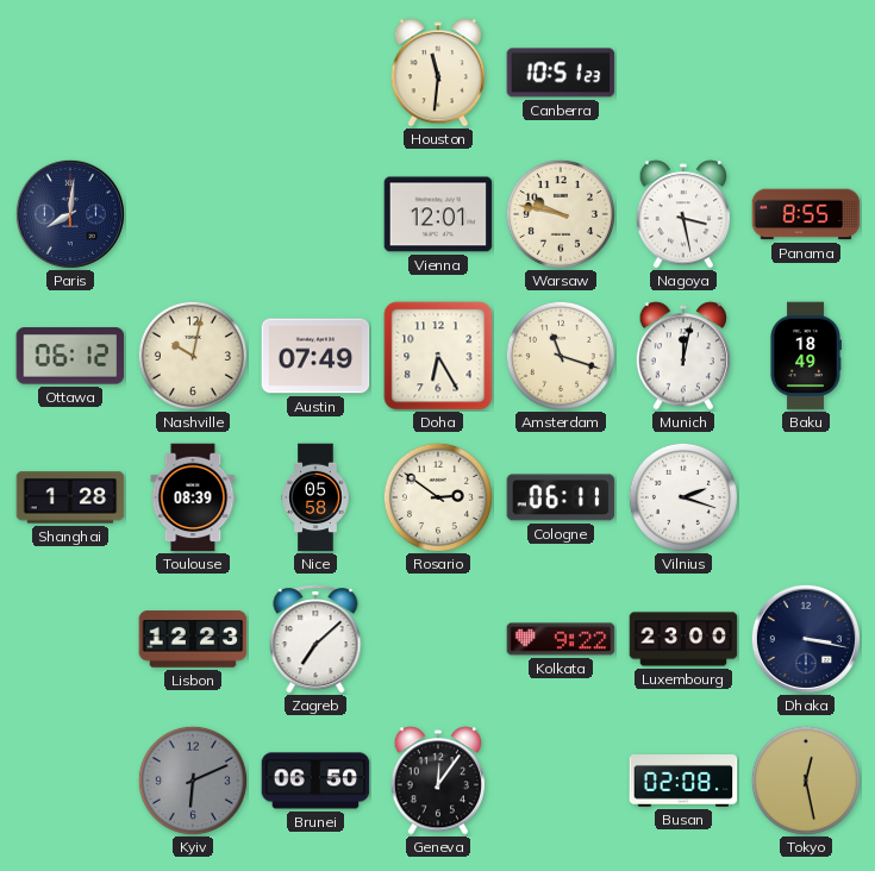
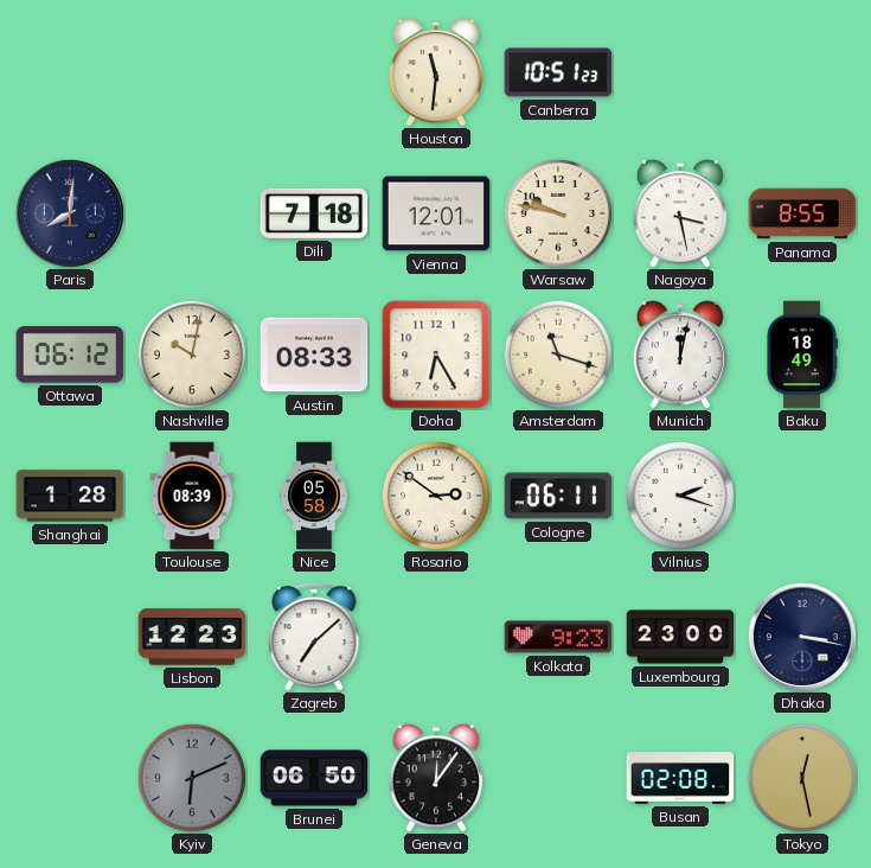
Dili: none -> 7:18 (314, 213)
Austin: 07:49 -> 08:33 (314, 355)
Kolkata: 9:22 -> 9:23 (558, 637)
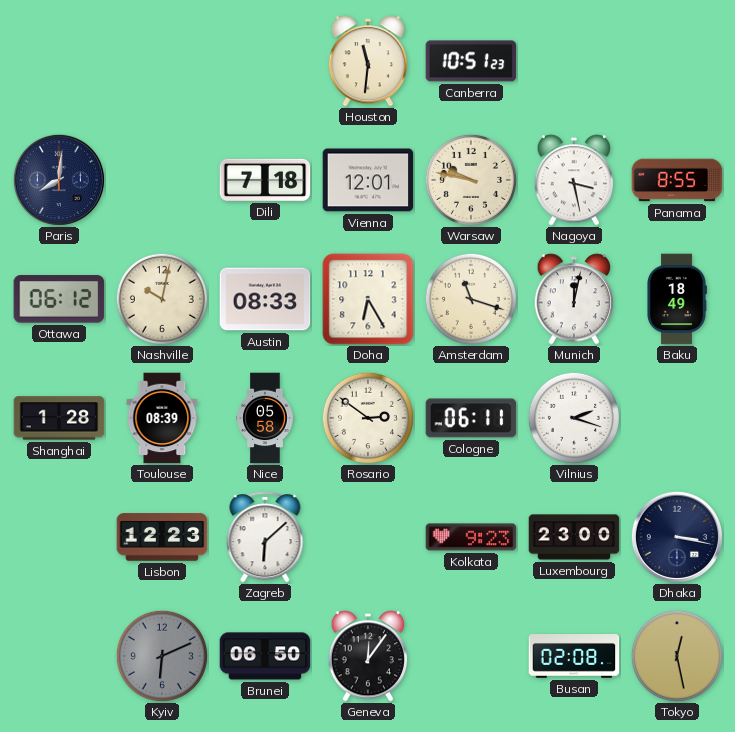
Zagreb: 7:08 -> 6:08 (265, 537)
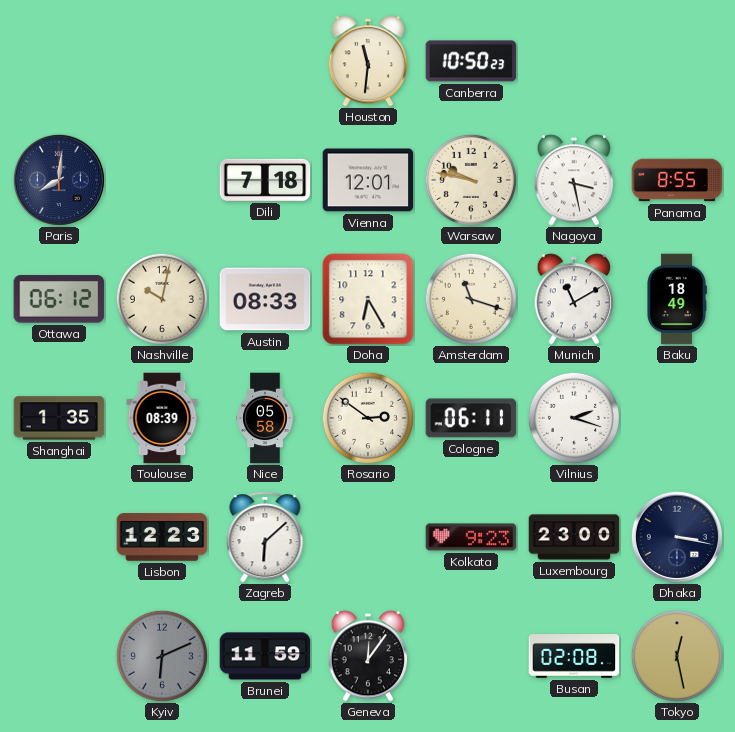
Canberra: 10:51 -> 10:50 (471, 61)
Munich: 12:02 -> 11:10 (574, 299)
Shanghai: 1:28 -> 1:35 (59, 418)
Brunei: 06:50 -> 11:59 (265, 656)
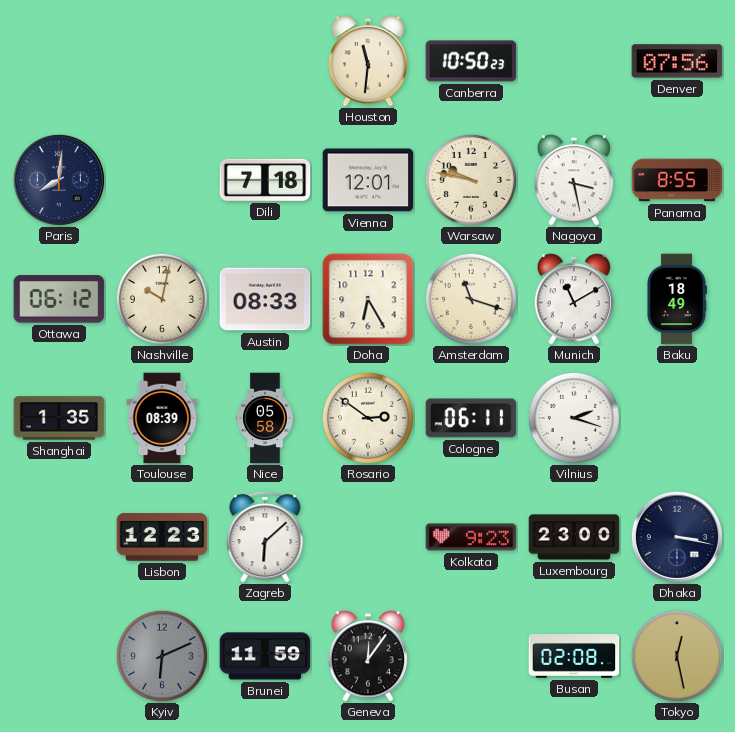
Denver: none -> 07:56 (677, 61)
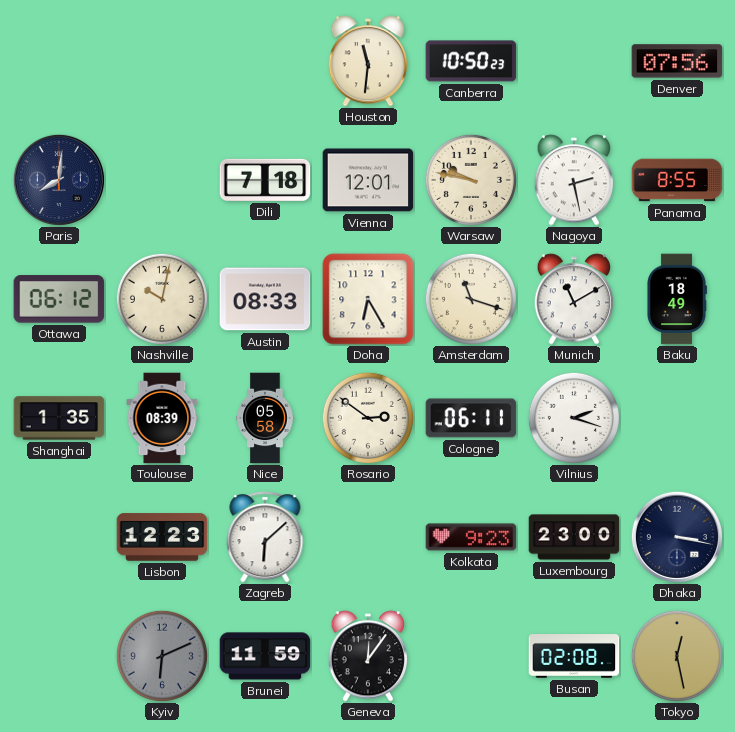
Nagoya: 3:28 -> 2:28 (574, 180)
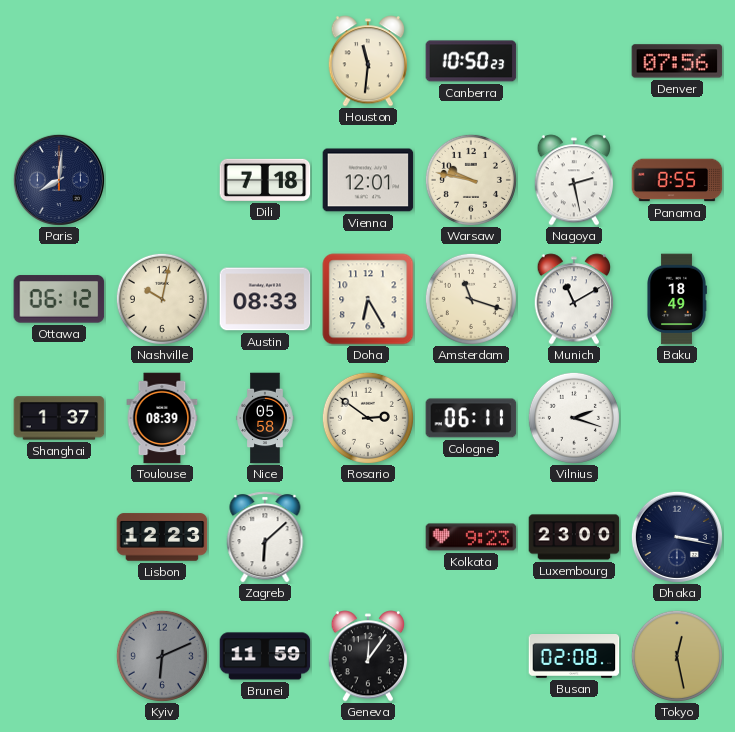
Shanghai: 1:35 -> 1:37 (59, 418)
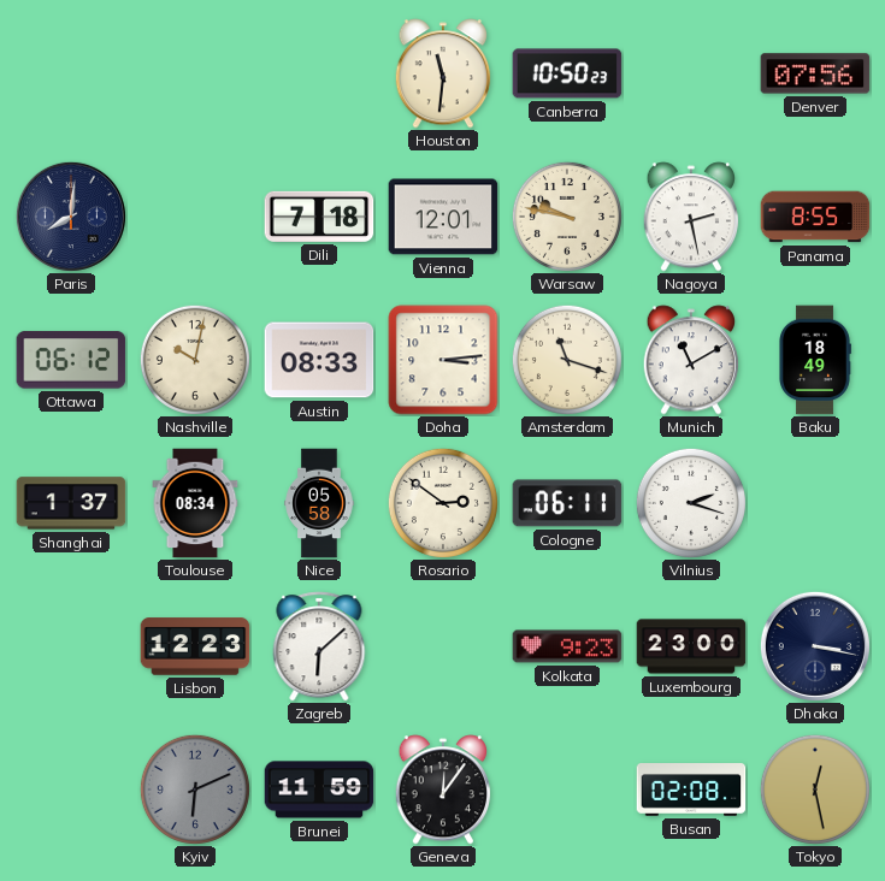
Doha: 6:25 -> 3:14 (443, 360)
Toulouse: 08:39 -> 08:34 (195, 503)
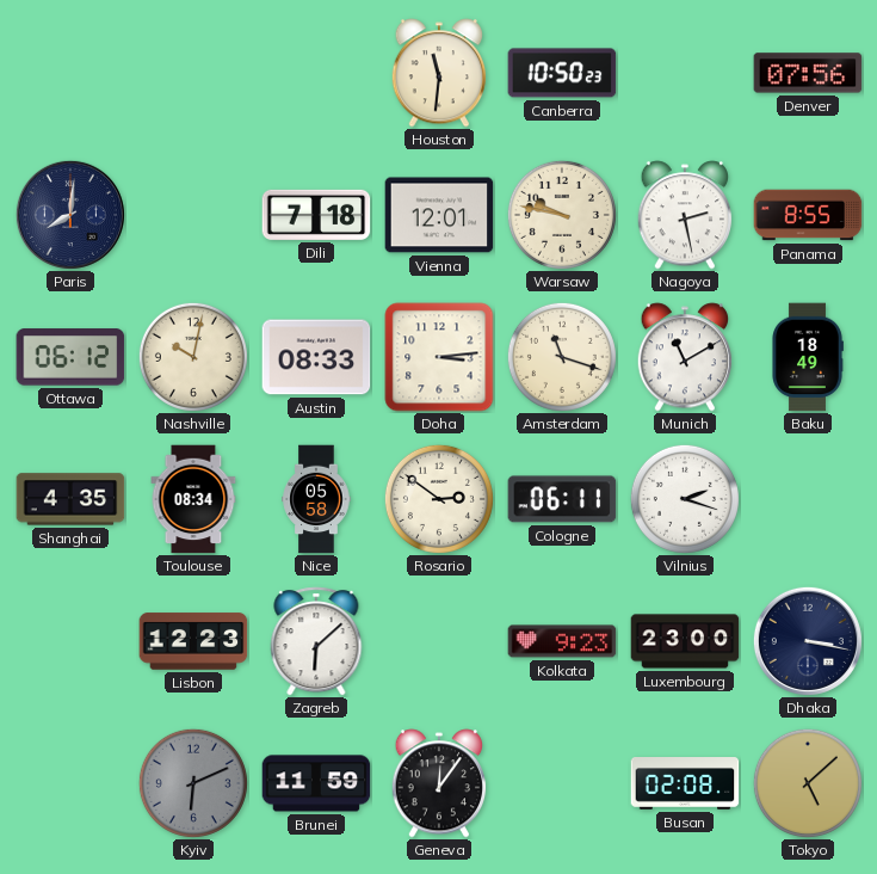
Shanghai: 1:37 -> 4:35 (70, 499)
Tokyo: 12:28 -> 5:08 (808, 783)
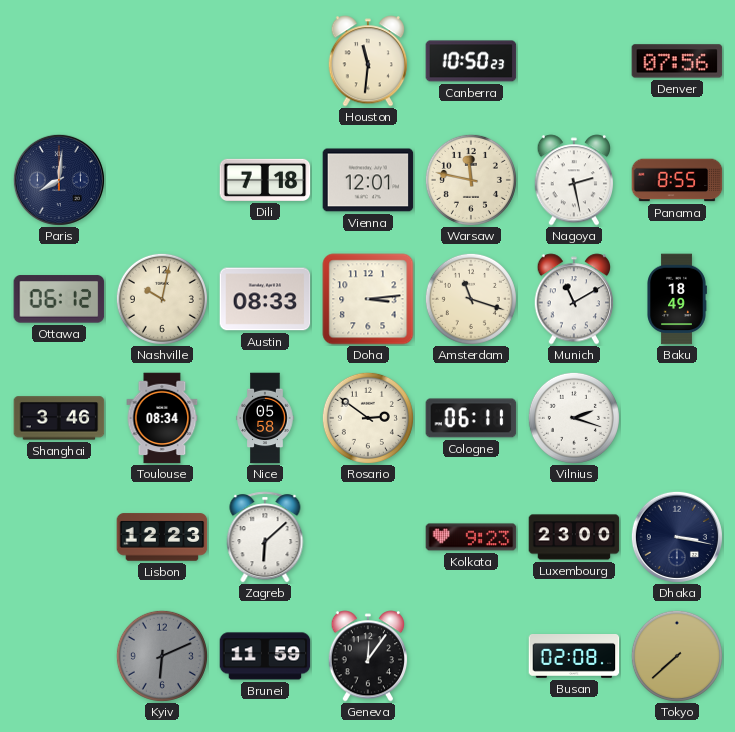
Warsaw: 9:47 -> 11:47 (471, 180)
Shanghai: 4:35 -> 3:46 (59, 418)
Tokyo: 5:08 -> 7:38 (677, 656)
